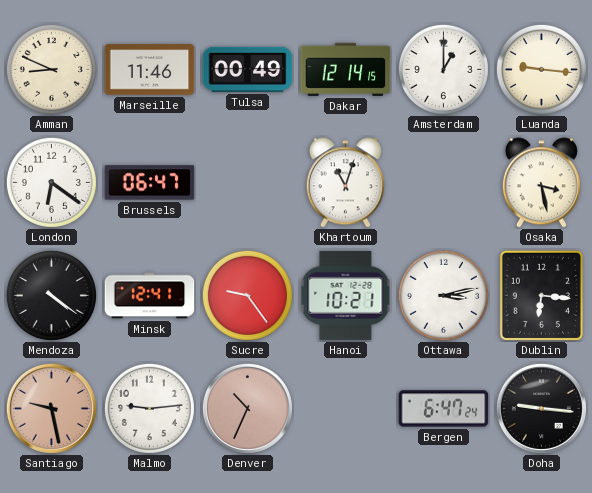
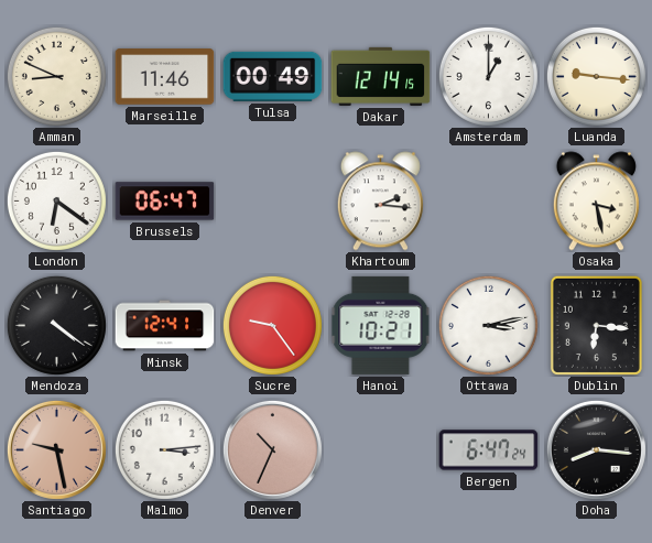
Khartoum: 11:03 -> 2:16 (380, 202)
Malmo: 9:14 -> 3:14 (164, 449)
Doha: 9:16 -> 8:16 (596, 449)
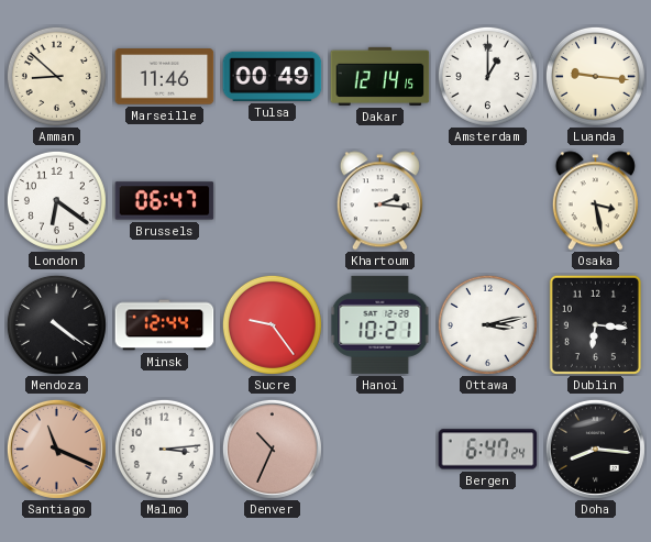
Amman: 8:49 -> 8:52 (56, 76)
Minsk: 12:41 -> 12:44 (165, 325)
Santiago: 9:28 -> 11:19 (56, 449)
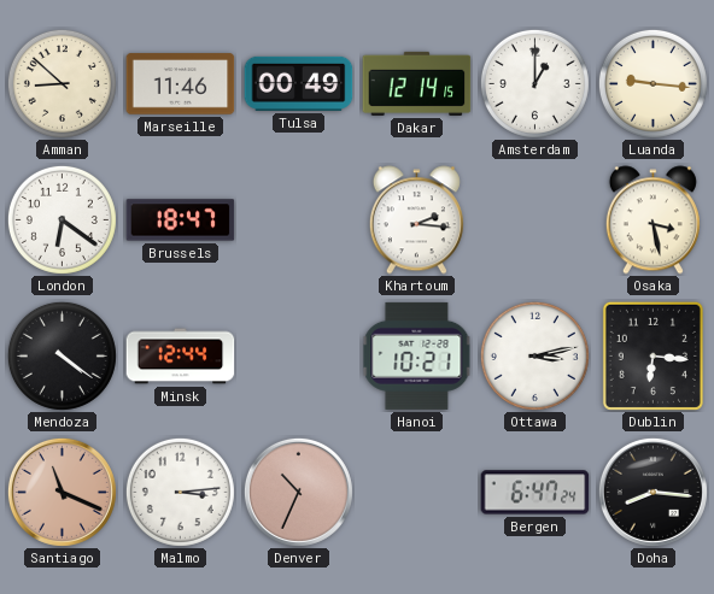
Brussels: 06:47 -> 18:47 (181, 220)
Sucre: 9:24 -> none (272, 324)
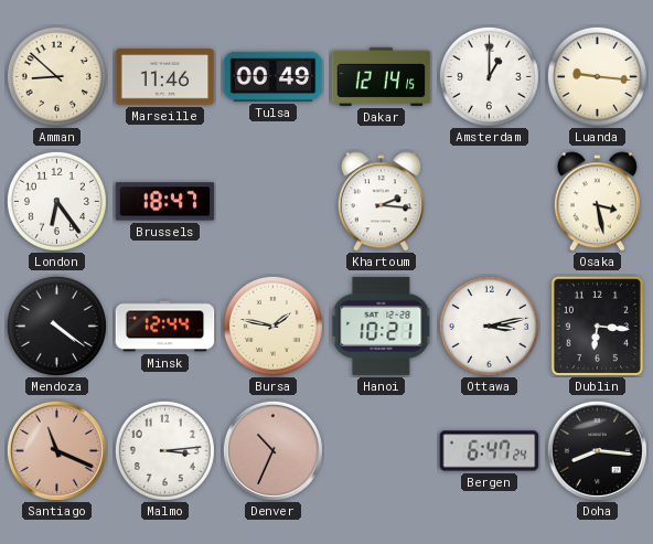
London: 6:21 -> 6:24 (56, 201)
Bursa: none -> 1:47 (272, 326)
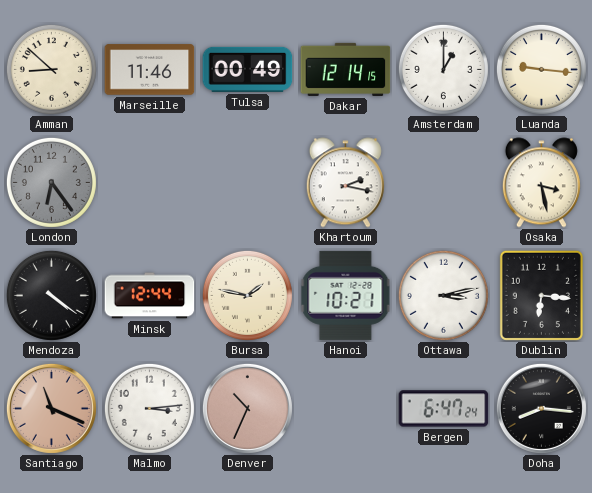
London dial: white -> grey (51, 182)
Brussels: 18:47 -> none (165, 202)
Khartoum: 2:16 -> 2:17 (345, 183)
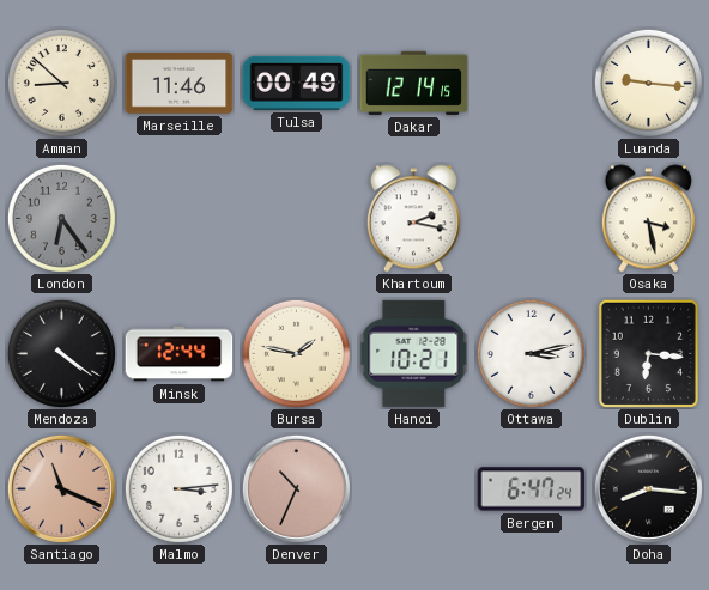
Amsterdam: 1:00 -> none (443, 69)
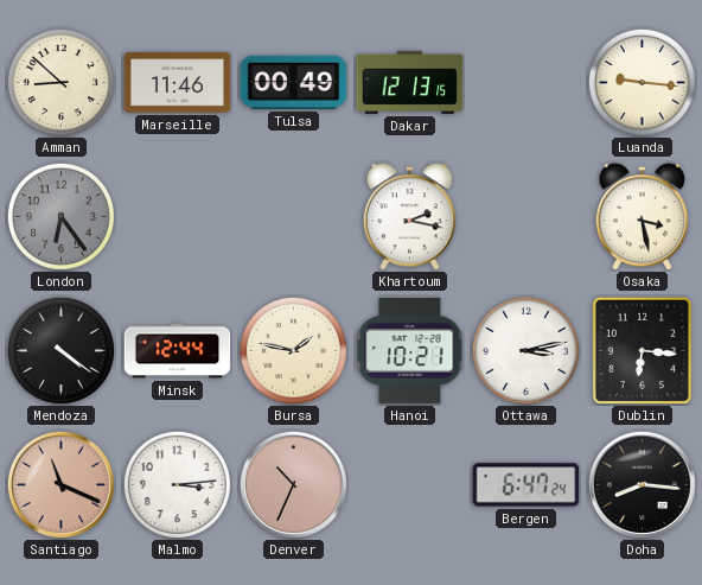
Dakar: 12:14 -> 12:13 (410, 82)
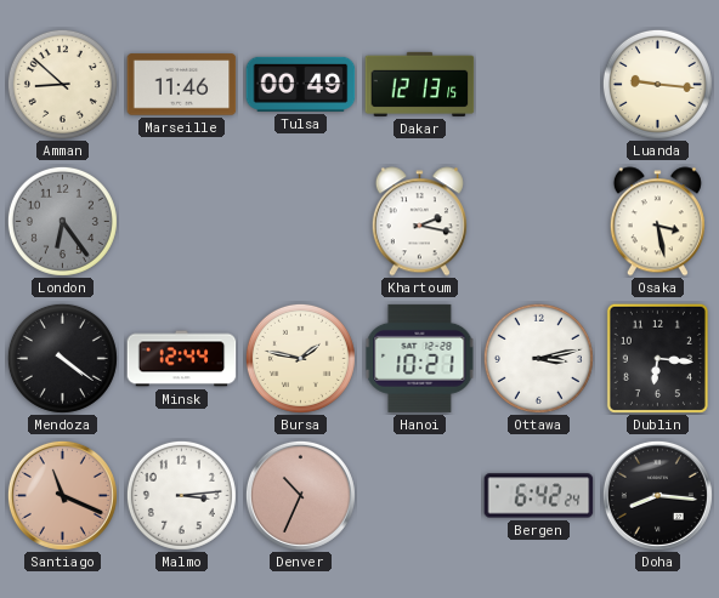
Bergen: 6:47 -> 6:42 (539, 496)
